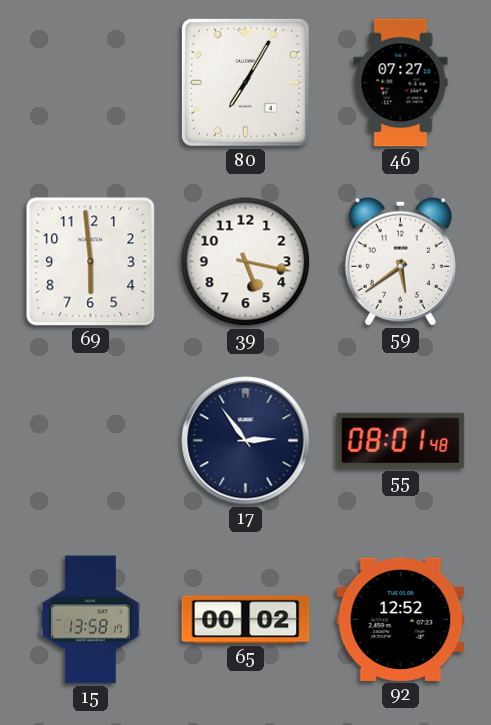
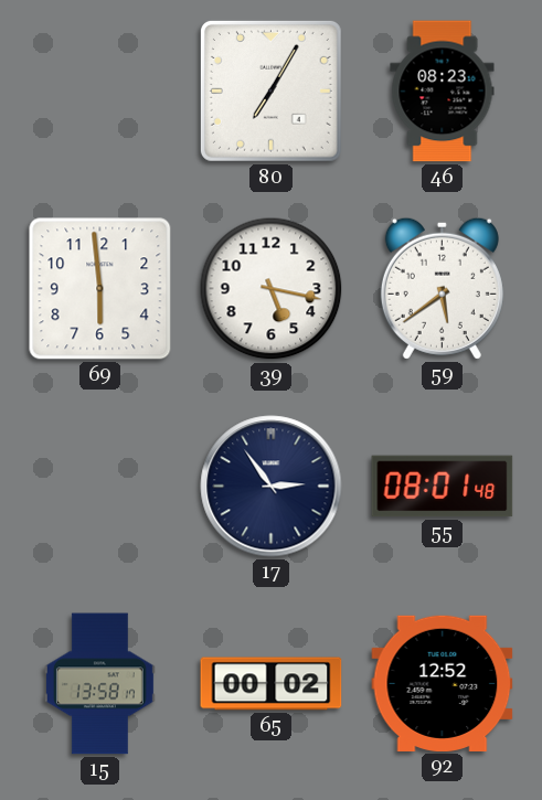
46: 07:27 -> 08:23 (443, 92)
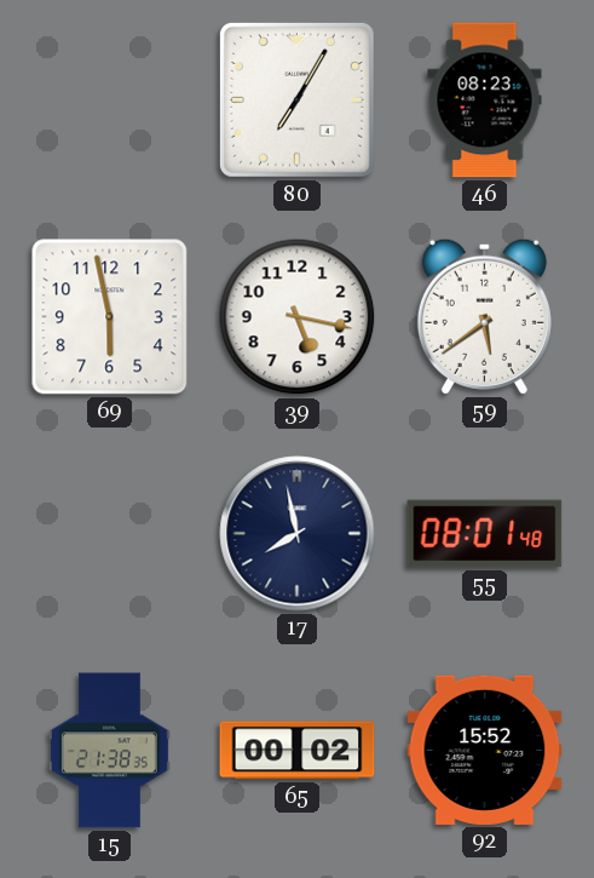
69: 5:59 -> 5:58 (110, 317)
17: 2:54 -> 7:58 (298, 534)
15: 13:58 -> 21:38 (109, 751)
92: 12:52 -> 15:52 (485, 750)
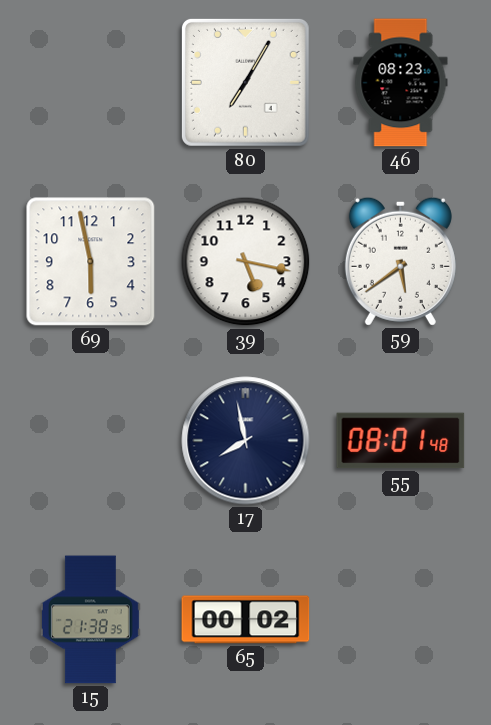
92: 15:52 -> none (485, 750)
